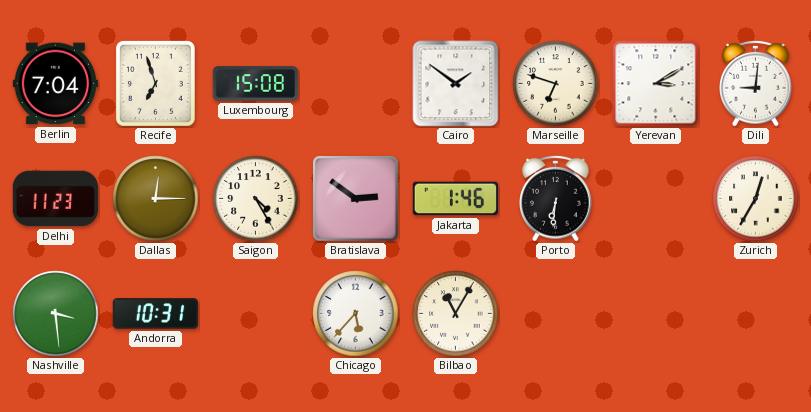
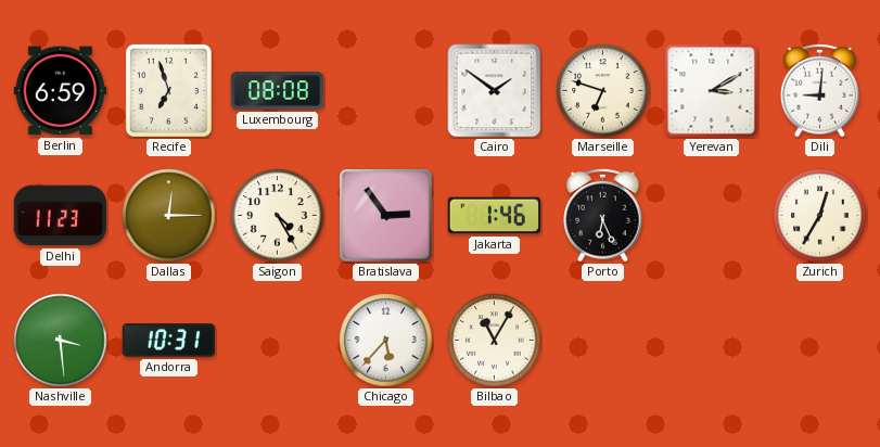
Berlin: 7:04 -> 6:59 (60, 91)
Luxembourg: 15:08 -> 08:08 (278, 91)
Bratislava: 2:51 -> 2:54 (386, 216)
Porto: 6:31 -> 6:26 (603, 215)
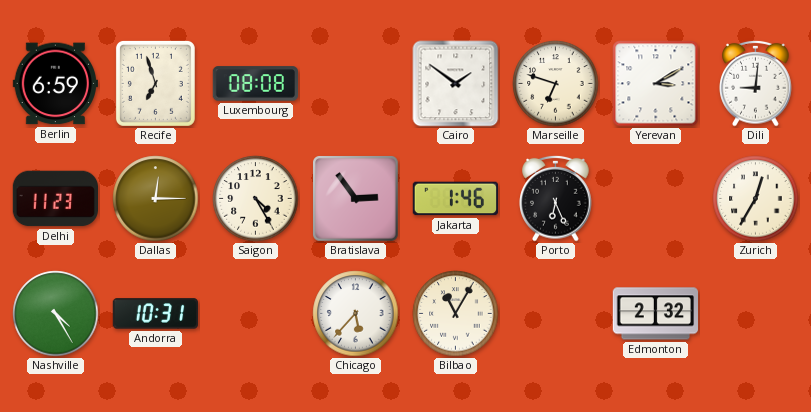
Nashville: 3:29 -> 4:25 (56, 314)
Edmonton: none -> 2:32 (656, 314)
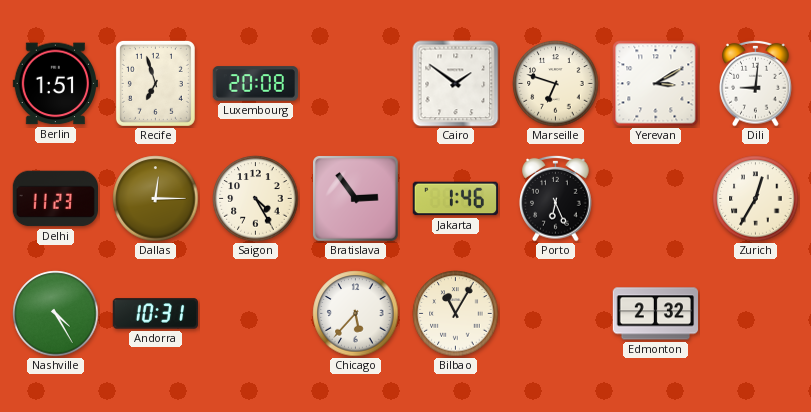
Berlin: 6:59 -> 1:51 (55, 84)
Luxembourg: 08:08 -> 20:08 (256, 84)
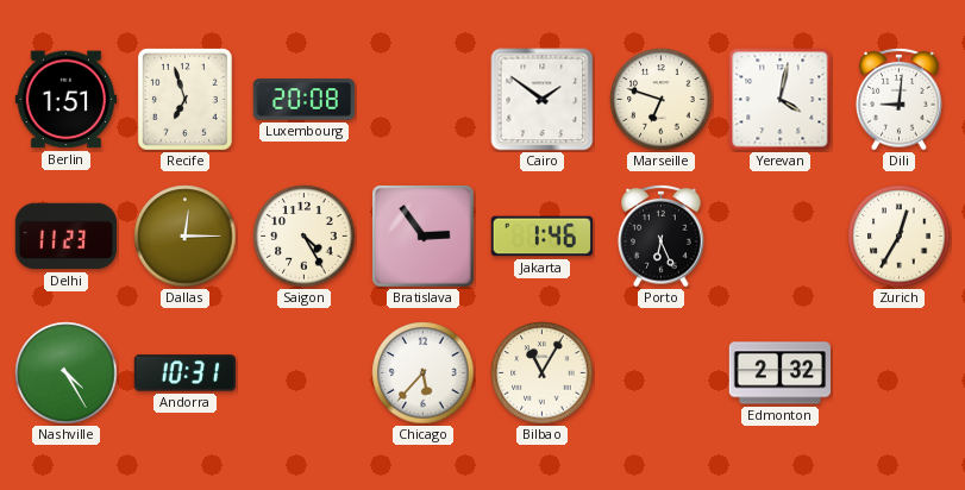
Yerevan: 3:10 -> 4:02 (781, 100)
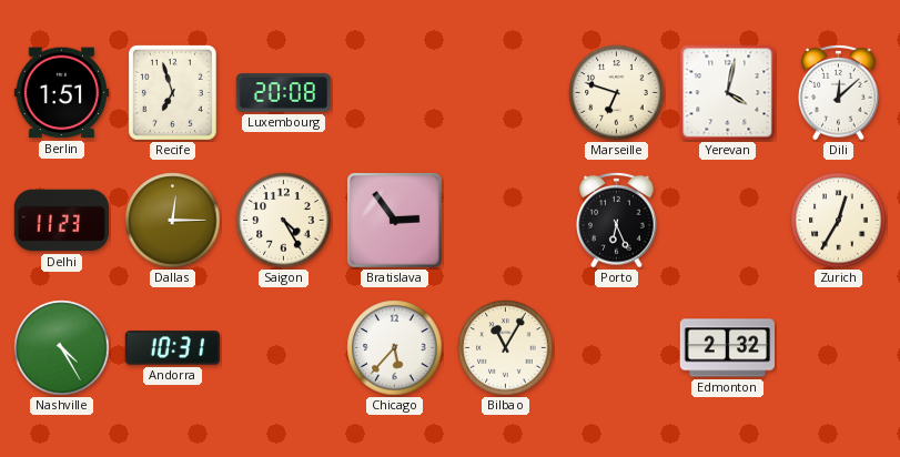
Cairo: 1:51 -> none (543, 100)
Dili: 9:01 -> 12:08 (839, 92)
Jakarta: 1:46 -> none (541, 237)
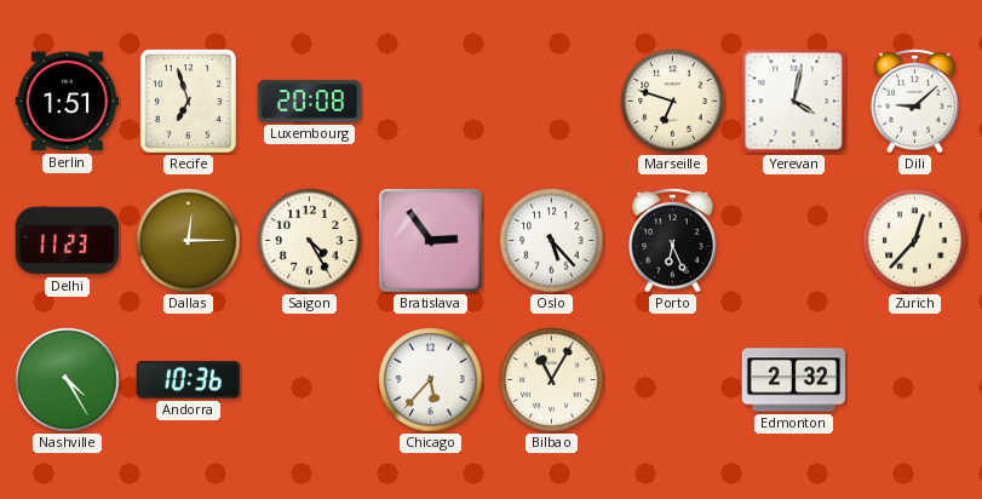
Dili: 12:08 -> 9:08 (915, 101)
Oslo: none -> 5:23 (552, 241)
Zurich: 12:35 -> 12:37 (915, 241)
Andorra: 10:31 -> 10:36 (189, 380)
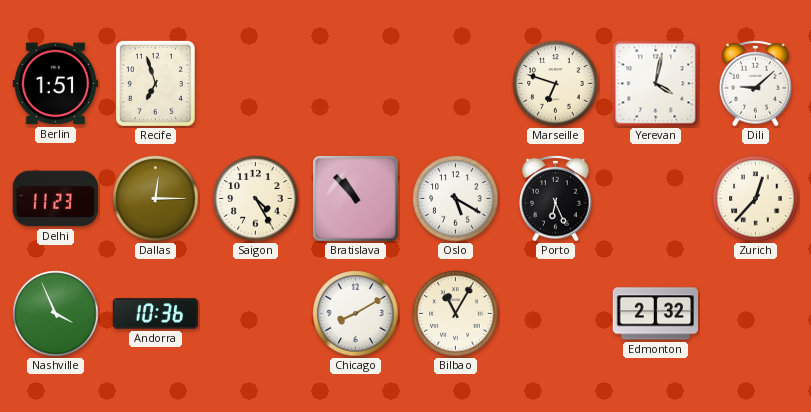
Luxembourg: 20:08 -> none (310, 102)
Bratislava: 2:54 -> 10:53 (356, 199)
Oslo: 5:23 -> 5:20 (456, 199)
Nashville: 4:25 -> 3:56 (56, 314)
Chicago: 5:37 -> 8:10 (356, 314)
